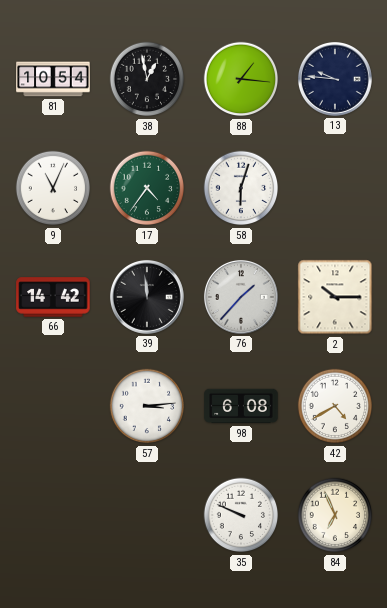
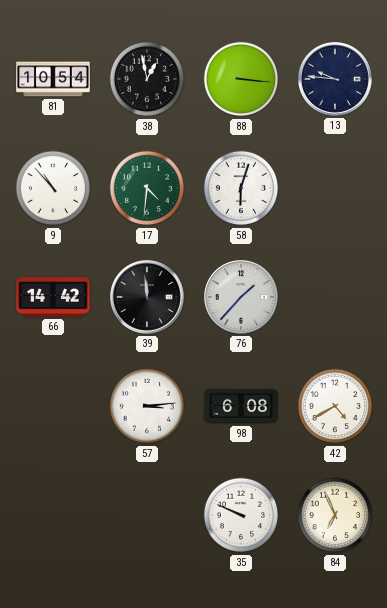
88: 1:16 -> 3:16 (241, 79)
9: 11:04 -> 10:53 (53, 188)
17: 4:36 -> 4:31 (147, 188)
2: 10:15 -> none (335, 297)
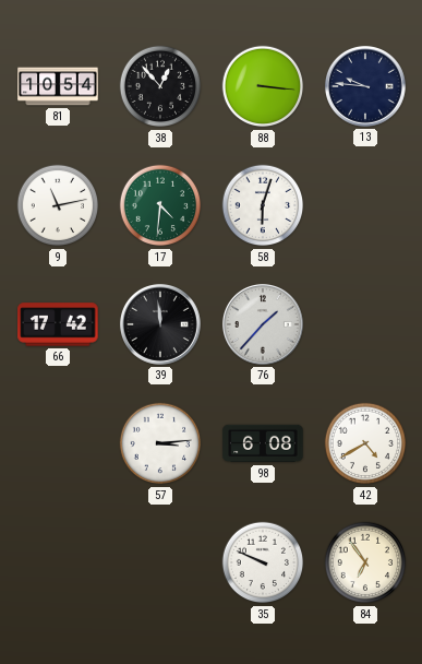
38: 12:58 -> 12:53 (160, 86)
9: 10:53 -> 11:13 (58, 205)
66: 14:42 -> 17:42 (58, 324)
84: 6:56 -> 6:54 (365, 562)
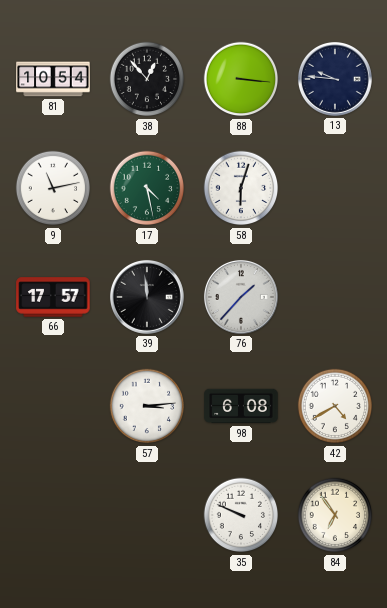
17: 4:31 -> 4:28 (147, 188)
66: 17:42 -> 17:57 (53, 297)
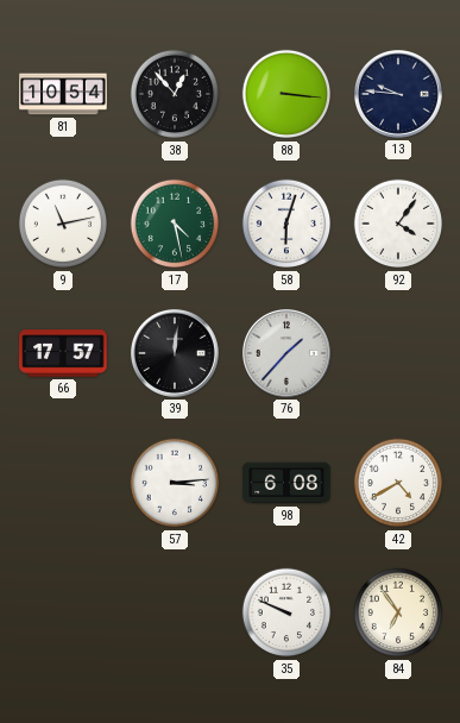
92: none -> 4:06 (398, 224)
39: 11:59 -> 12:01 (175, 353)
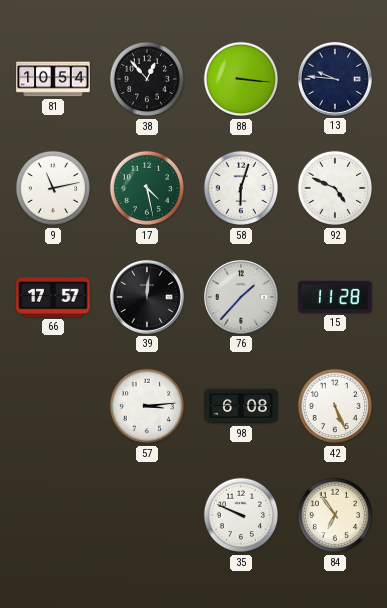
92: 4:06 -> 4:49 (335, 188)
15: none -> 11:28 (335, 297)
42: 4:40 -> 5:26 (335, 406)
